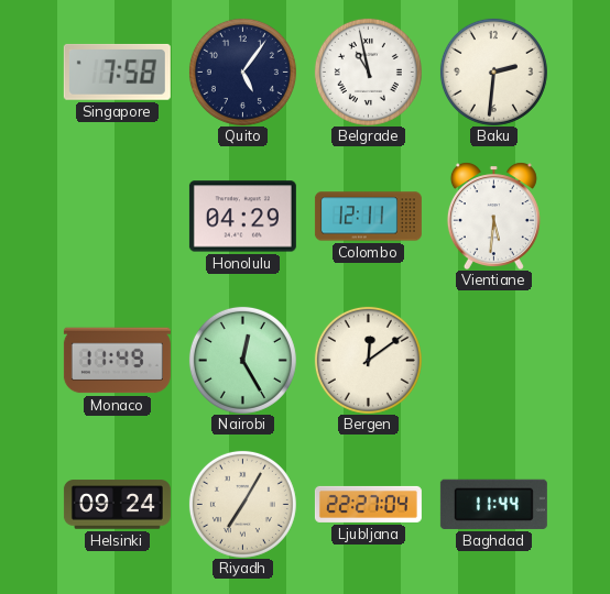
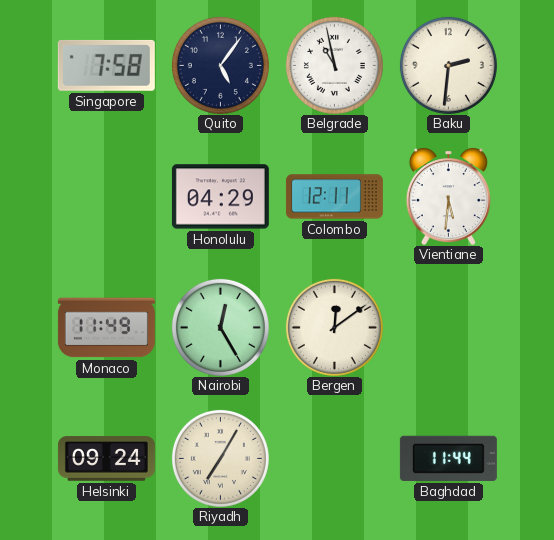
Ljubljana: 22:27 -> none (368, 504)
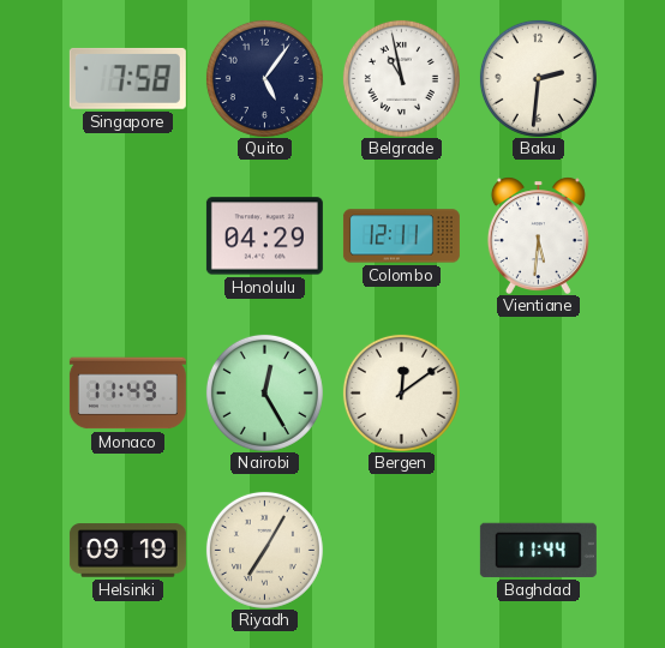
Helsinki: 09:24 -> 09:19 (127, 551)
